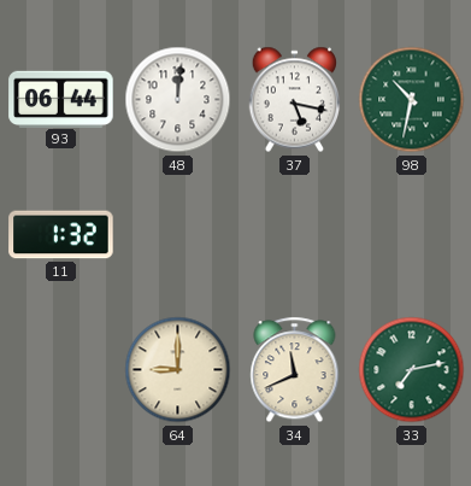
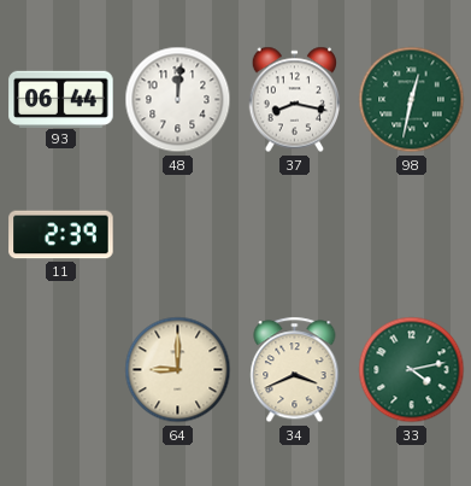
37: 5:17 -> 8:17 (295, 100)
98: 10:32 -> 12:32 (412, 100)
11: 1:32 -> 2:39 (61, 235)
34: 11:41 -> 3:41 (295, 370)
33: 7:13 -> 4:13 (412, 370)
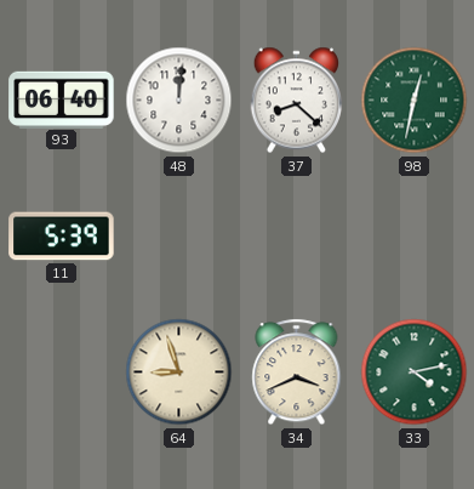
93: 06:44 -> 06:40 (62, 99)
37: 8:17 -> 8:22 (297, 101)
11: 2:39 -> 5:39 (62, 237)
64: 9:00 -> 8:57 (179, 373)
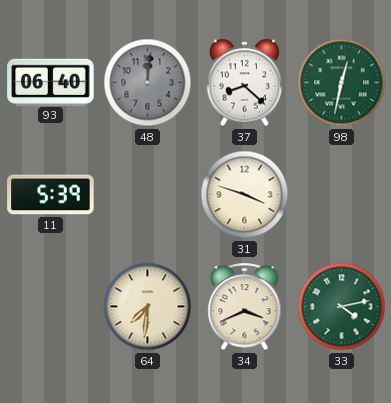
48 dial: white -> grey (148, 83)
31: none -> 3:48 (245, 195)
64: 8:57 -> 7:31 (148, 307)
